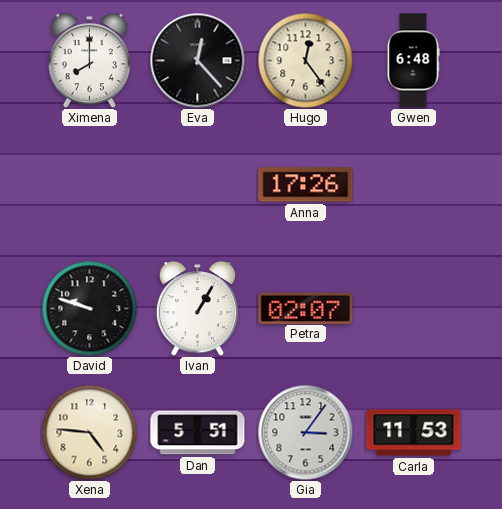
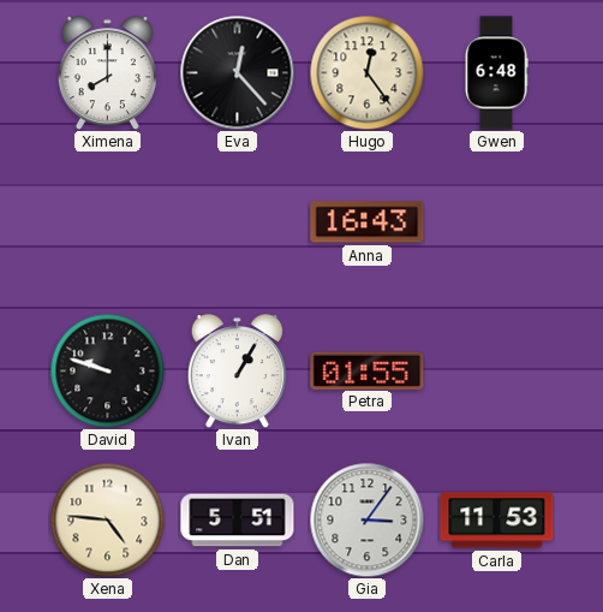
Anna: 17:26 -> 16:43 (368, 222)
Petra: 02:07 -> 01:55 (368, 370)
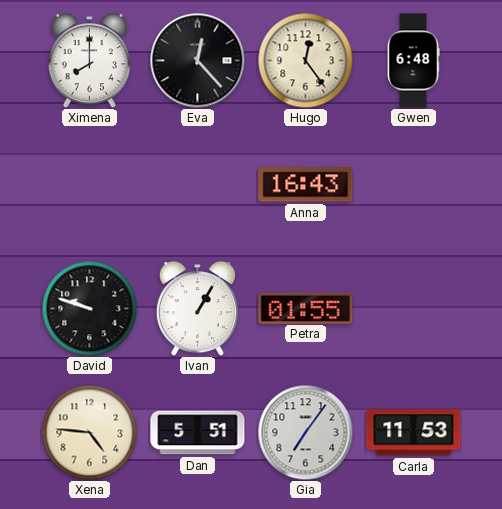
Gia: 3:06 -> 7:06 (305, 432)
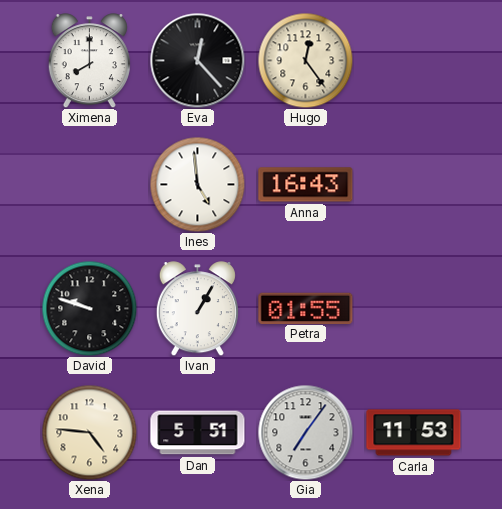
Gwen: 6:48 -> none (413, 61)
Ines: none -> 4:59 (197, 184)
